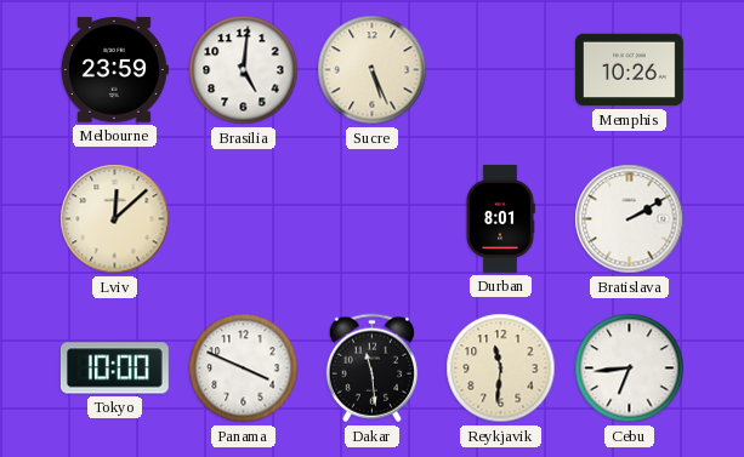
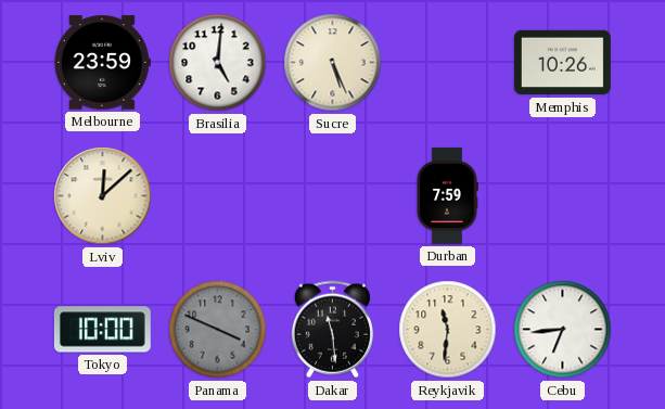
Durban: 8:01 -> 7:59 (447, 195)
Bratislava: 2:10 -> none (630, 219)
Panama dial: white -> grey (218, 330)
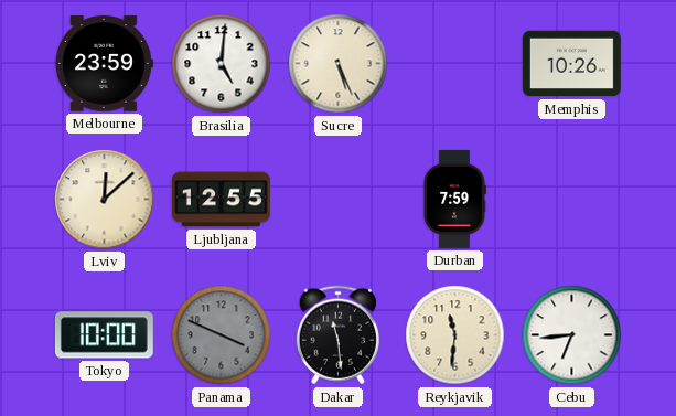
Ljubljana: none -> 12:55 (221, 200)
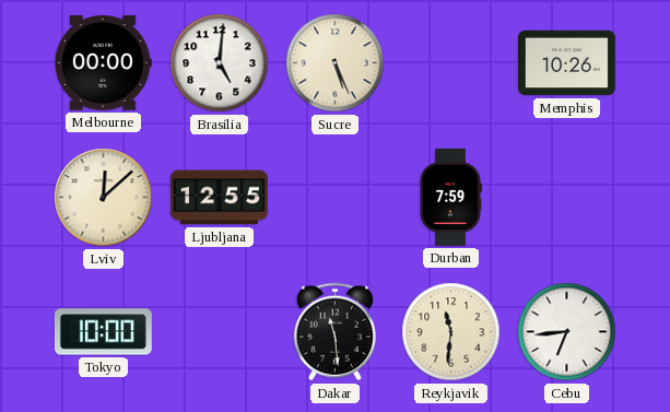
Melbourne: 23:59 -> 00:00 (103, 63)
Panama: 3:49 -> none (222, 335)
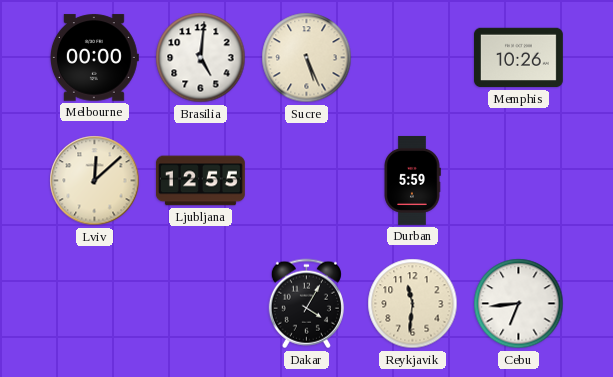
Durban: 7:59 -> 5:59 (412, 180)
Tokyo: 10:00 -> none (103, 332)
Dakar: 11:29 -> 4:05 (306, 304)
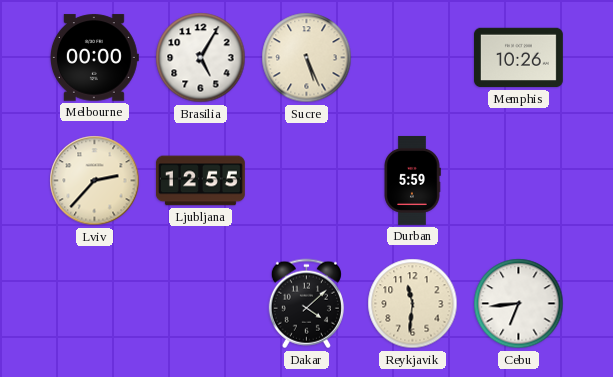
Brasilia: 5:01 -> 5:05 (201, 58)
Lviv: 12:08 -> 2:37 (95, 181)
Dakar: 4:05 -> 4:08 (306, 304)
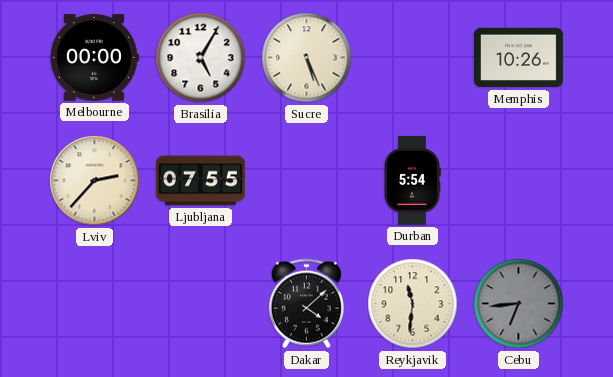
Ljubljana: 12:55 -> 07:55 (200, 181)
Durban: 5:59 -> 5:54 (412, 180)
Cebu dial: white -> grey (519, 304)
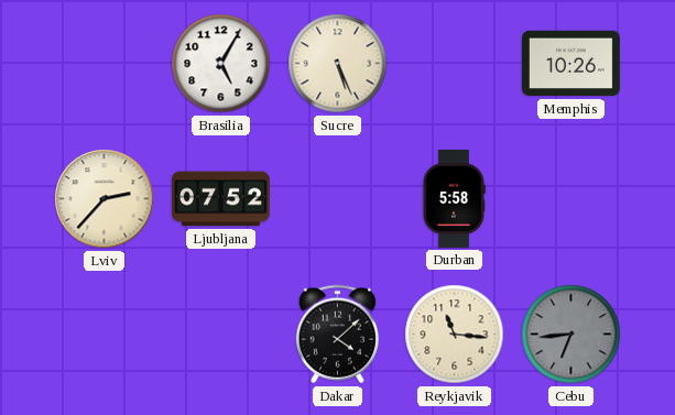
Melbourne: 00:00 -> none (94, 58)
Ljubljana: 07:55 -> 07:52 (220, 199)
Durban: 5:54 -> 5:58 (454, 198)
Reykjavik: 11:31 -> 11:16 (455, 335)
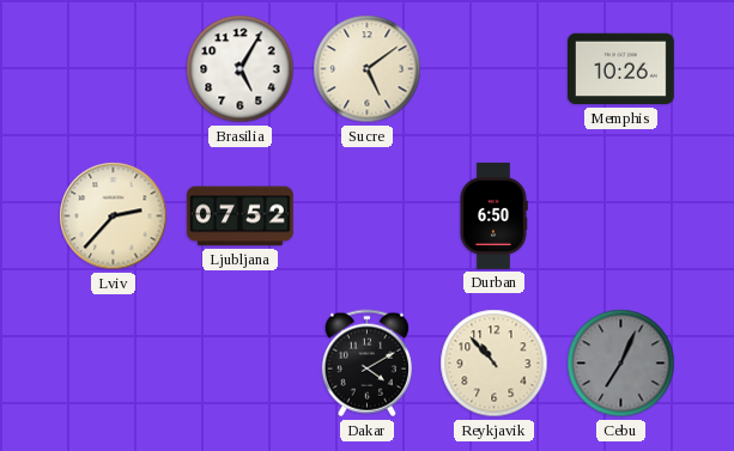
Sucre: 5:26 -> 5:09 (368, 69)
Durban: 5:58 -> 6:50 (493, 215)
Dakar: 4:08 -> 4:10 (366, 364)
Reykjavik: 11:16 -> 10:53 (495, 364)
Cebu: 6:44 -> 7:04 (621, 364)
